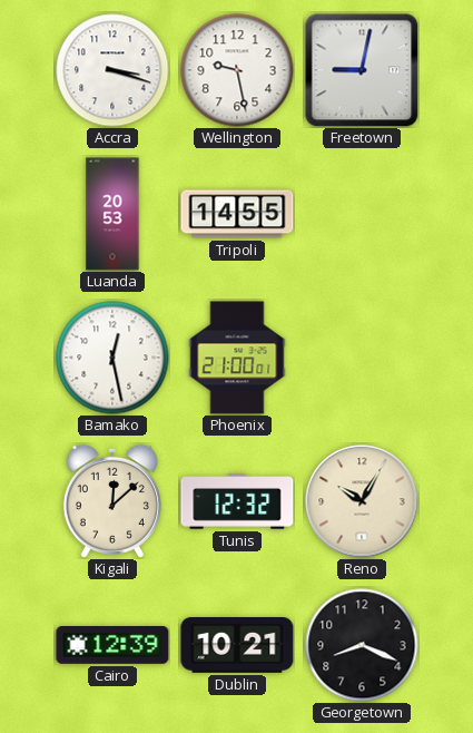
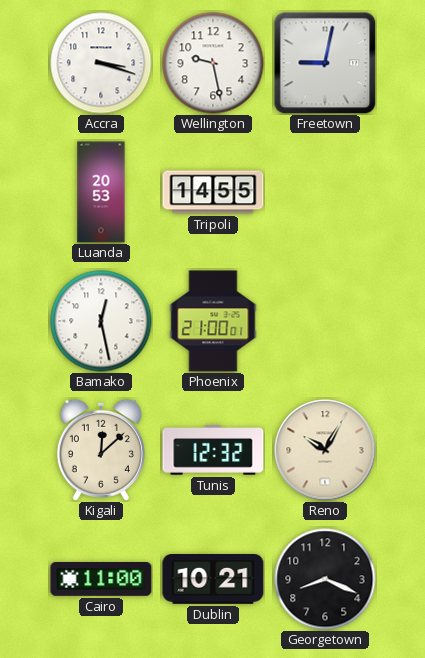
Cairo: 12:39 -> 11:00 (101, 580)
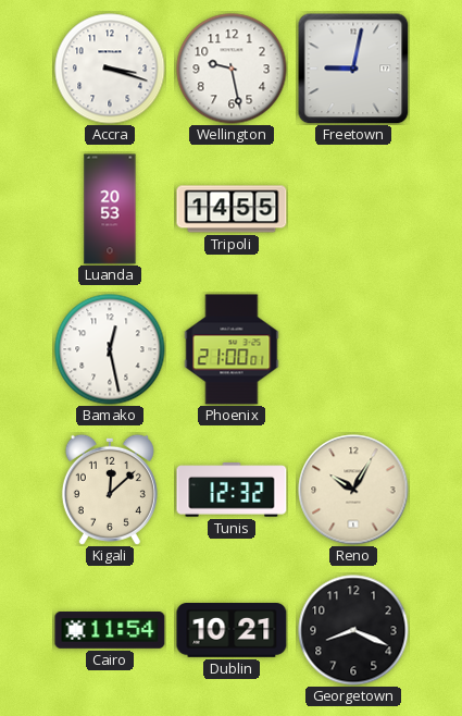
Cairo: 11:00 -> 11:54 (110, 631)
